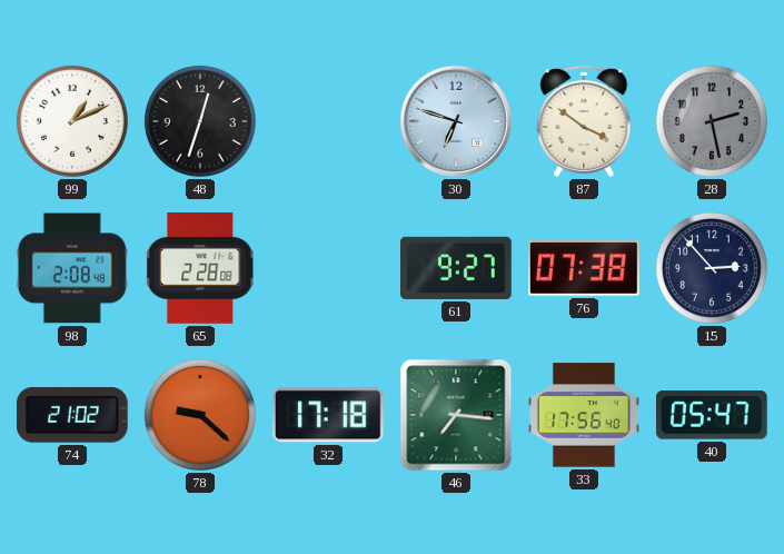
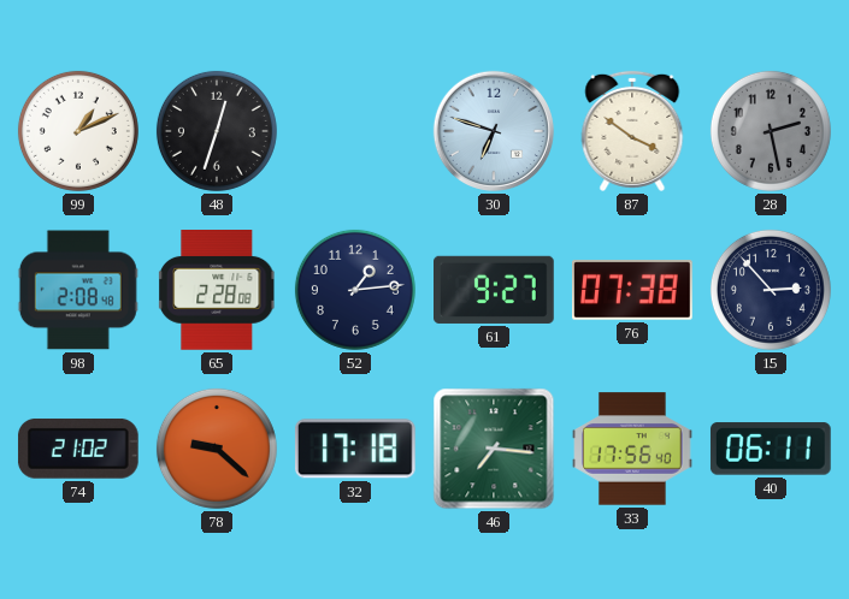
52: none -> 1:14 (355, 290)
40: 05:47 -> 06:11 (771, 449)
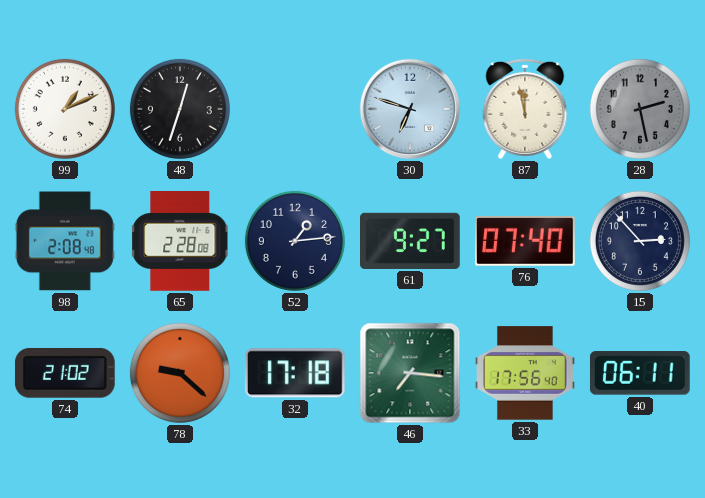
87: 3:51 -> 11:58 (525, 109)
76: 07:38 -> 07:40 (526, 241)
